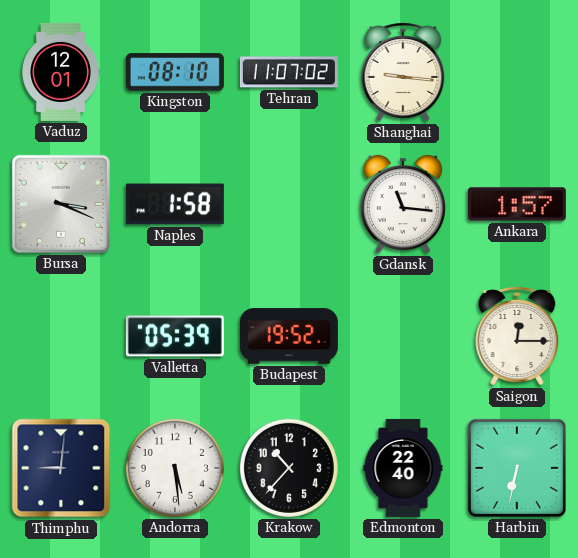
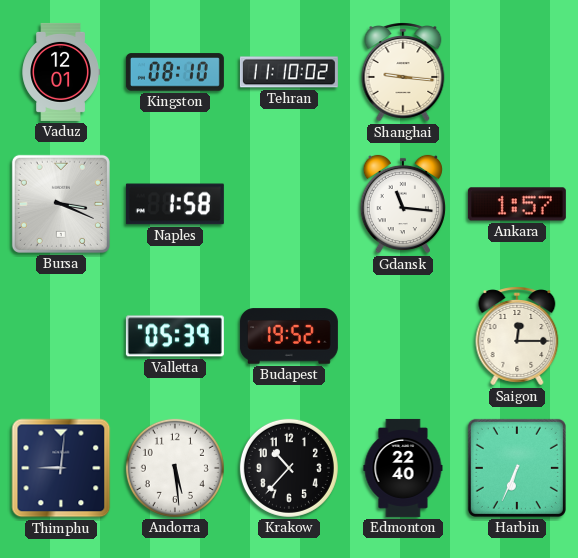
Tehran: 11:07 -> 11:10 (289, 72)
Harbin: 6:32 -> 6:34 (517, 468)
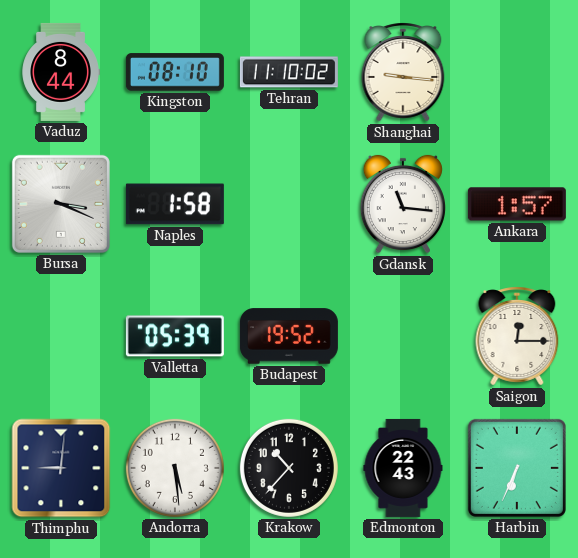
Vaduz: 12:01 -> 8:44 (61, 72)
Edmonton: 22:40 -> 22:43 (403, 468)
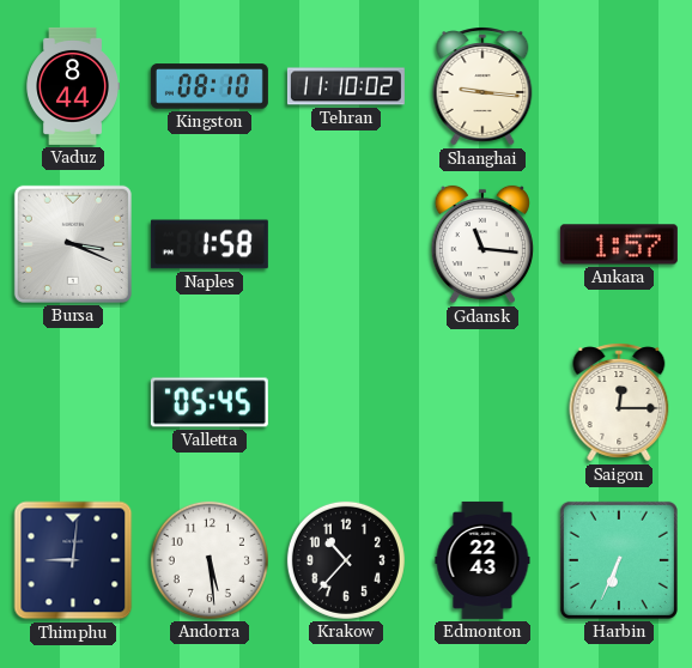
Valletta: 05:39 -> 05:45 (210, 402)
Budapest: 19:52 -> none (289, 336)
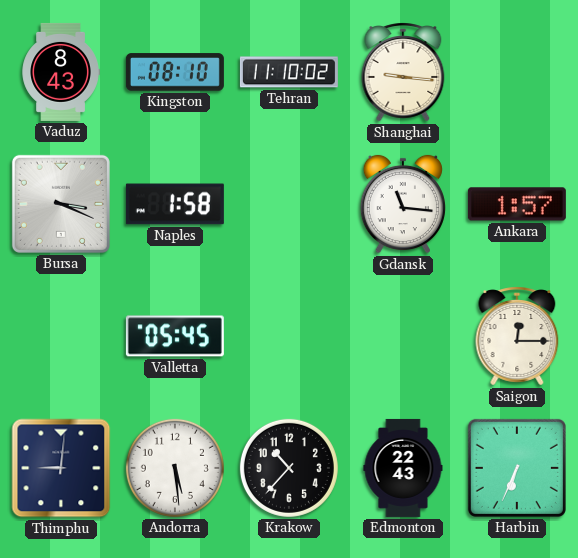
Vaduz: 8:44 -> 8:43 (61, 72)
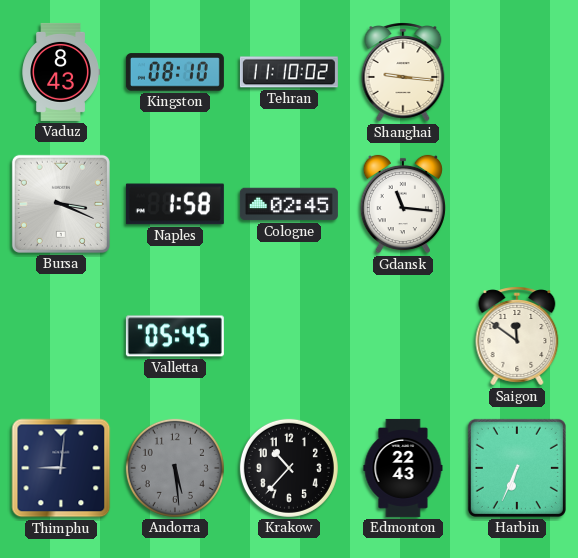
Cologne: none -> 02:45 (289, 204)
Ankara: 1:57 -> none (517, 204)
Saigon: 12:15 -> 11:51 (517, 336)
Andorra dial: white -> grey (175, 468)
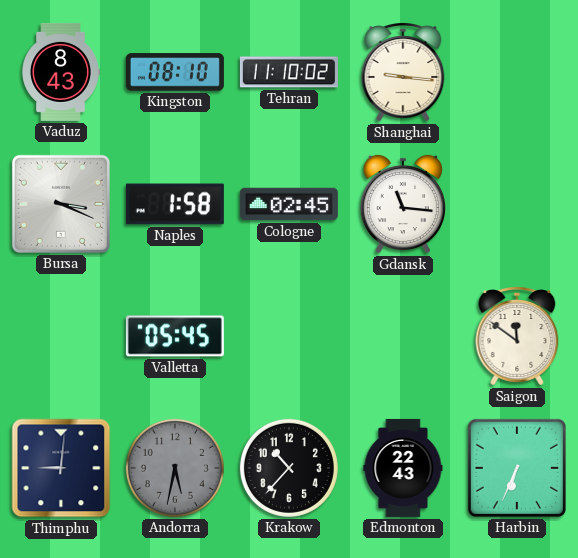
Andorra: 5:29 -> 5:32 (175, 468)
